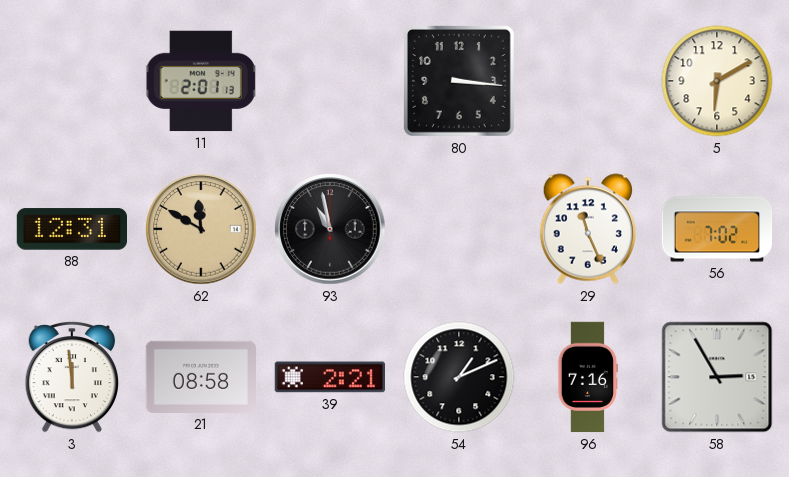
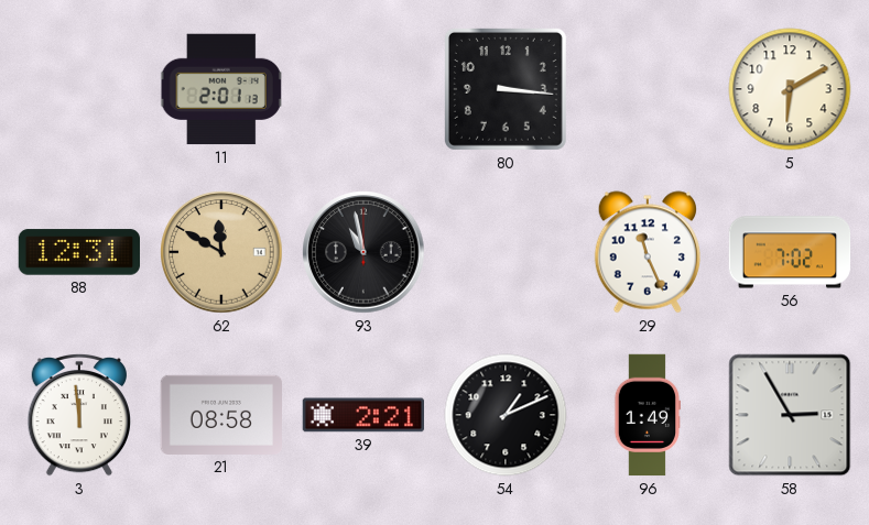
96: 7:16 -> 1:49 (647, 415)
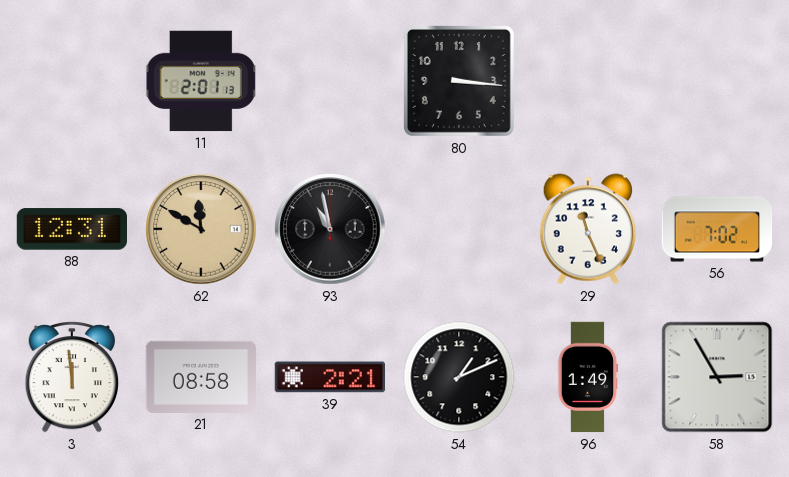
5: 6:10 -> none (790, 89)
